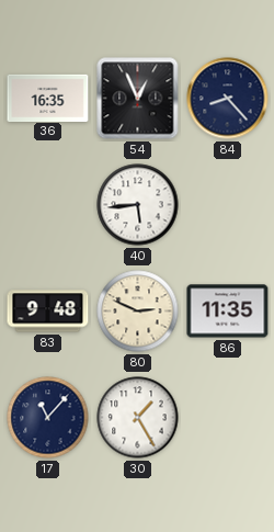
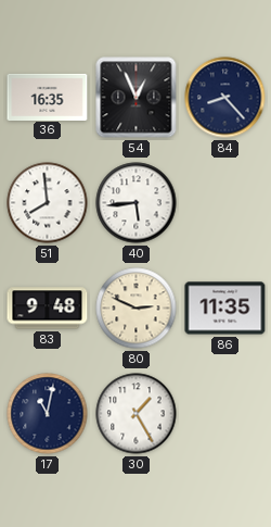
51: none -> 7:59 (48, 203)
17: 11:07 -> 11:02 (48, 414)
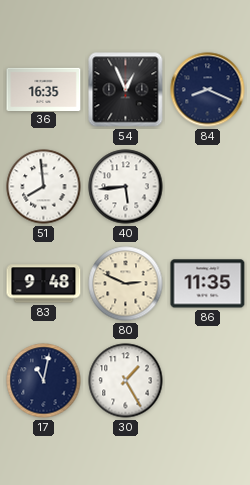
84: 8:23 -> 8:19 (208, 90)
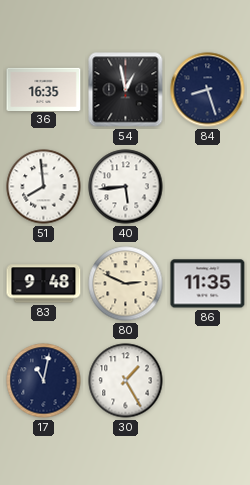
54: 12:56 -> 12:58 (126, 90)
84: 8:19 -> 8:27 (208, 90)
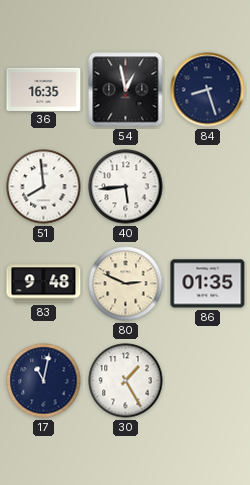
86: 11:35 -> 01:35 (208, 284)
